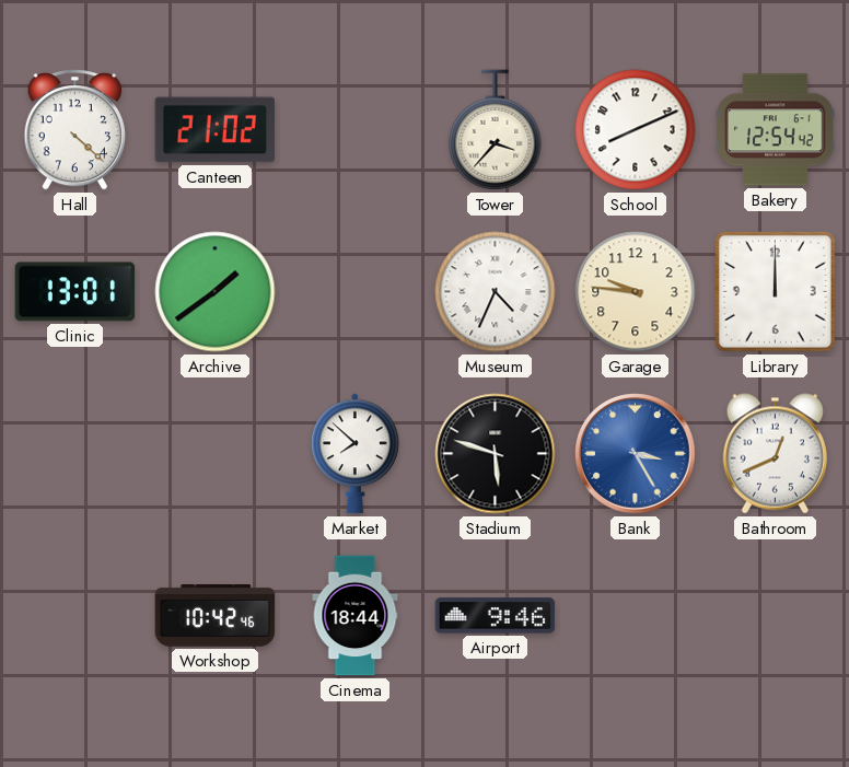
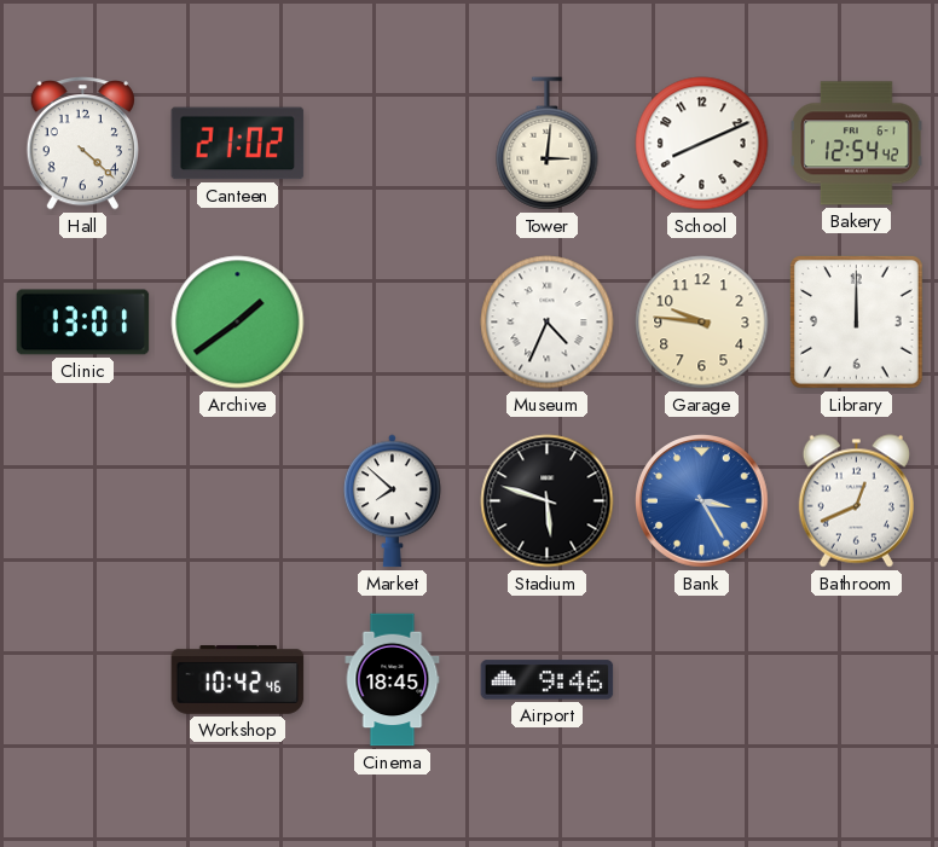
Tower: 3:37 -> 3:01 (548, 144)
Cinema: 18:44 -> 18:45 (393, 680)
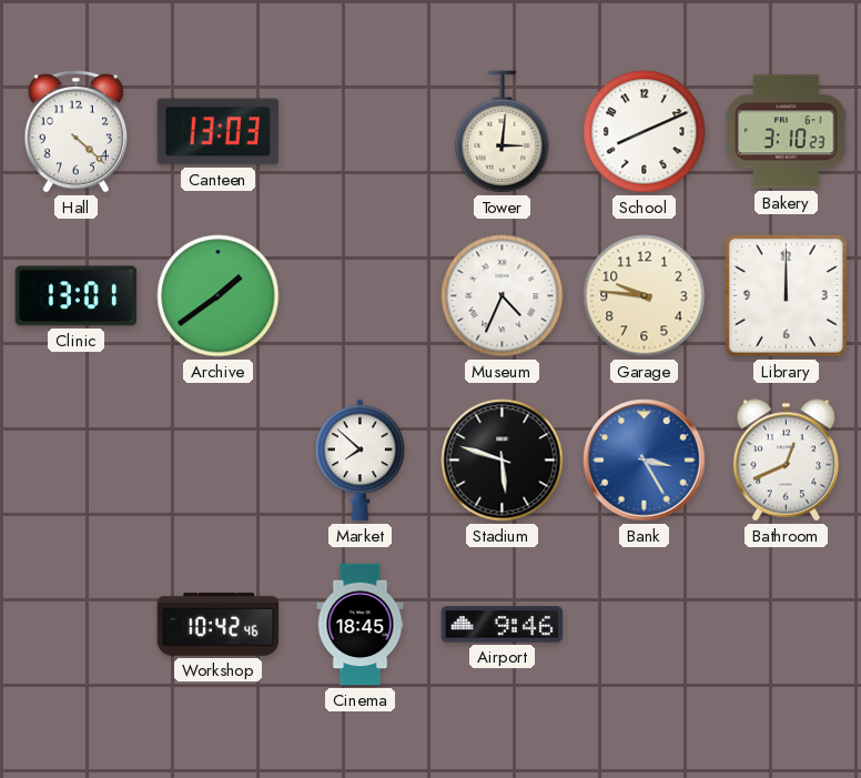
Canteen: 21:02 -> 13:03 (219, 132)
Bakery: 12:54 -> 3:10 (787, 132)
